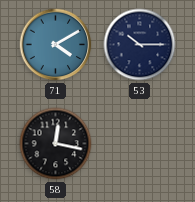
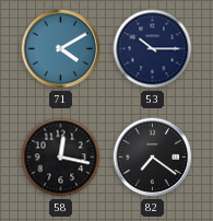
82: none -> 7:21 (153, 158)
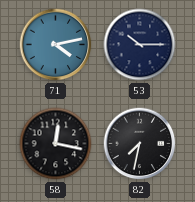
71: 4:10 -> 4:13 (56, 45)
82: 7:21 -> 7:32 (140, 144)
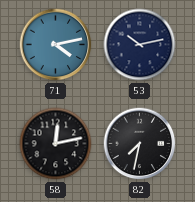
53: 10:15 -> 10:13 (140, 45)
58: 12:17 -> 12:13 (56, 144)
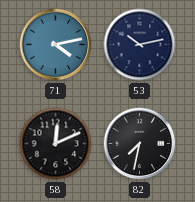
58: 12:13 -> 12:11 (56, 144)
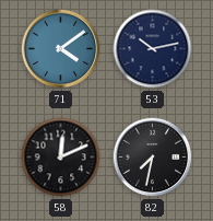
71: 4:13 -> 4:09 (61, 49)
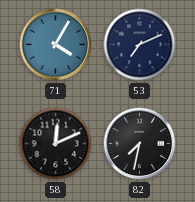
71: 4:09 -> 4:05 (56, 45)
53: 10:13 -> 7:11 (140, 45)
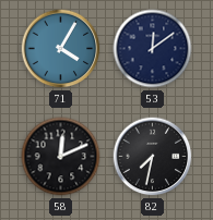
53: 7:11 -> 12:09 (153, 49)
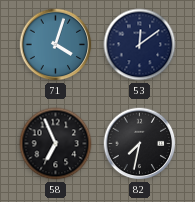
71: 4:05 -> 4:03 (56, 45)
58: 12:11 -> 6:56 (56, 144)
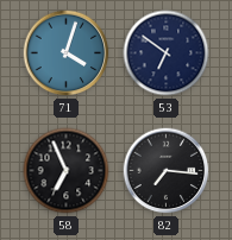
53: 12:09 -> 6:51 (167, 53)
82: 7:32 -> 7:16 (167, 171)
